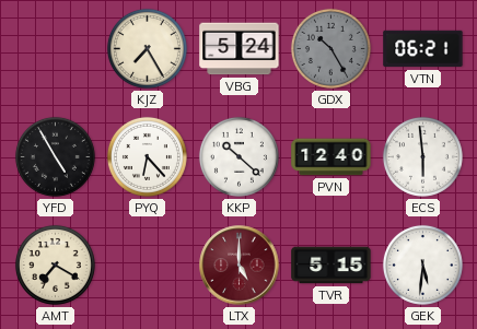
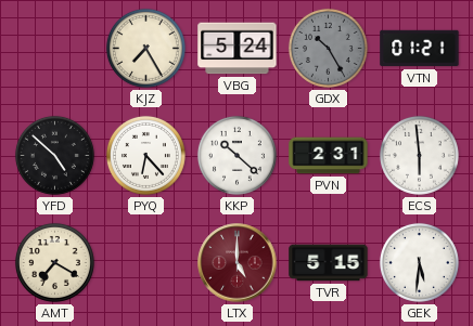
VTN: 06:21 -> 01:21 (420, 49)
YFD: 4:55 -> 4:52 (54, 155)
PVN: 12:40 -> 2:31 (329, 156)
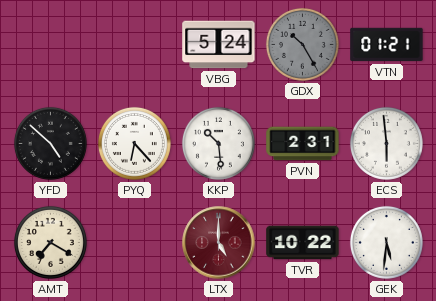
KJZ: 7:25 -> none (145, 48)
KKP: 10:22 -> 10:29 (218, 143)
TVR: 5:15 -> 10:22 (303, 243)
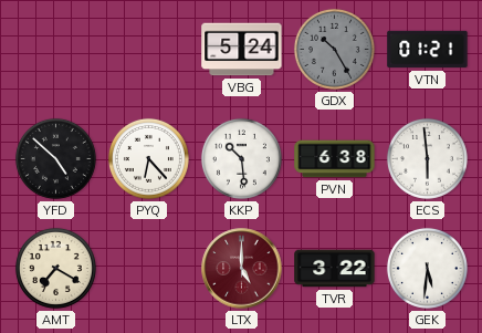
PVN: 2:31 -> 6:38 (335, 159)
TVR: 10:22 -> 3:22 (335, 269)
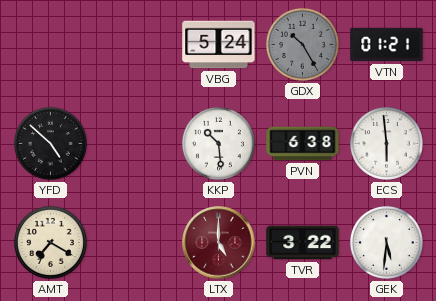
PYQ: 6:23 -> none (148, 158)
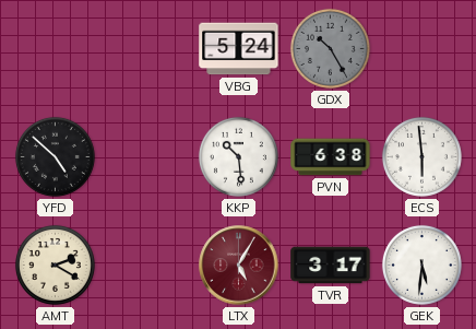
VTN: 01:21 -> none (387, 45)
AMT: 7:20 -> 2:20 (55, 265)
LTX: 5:00 -> 5:05 (239, 266)
TVR: 3:22 -> 3:17 (331, 266)
